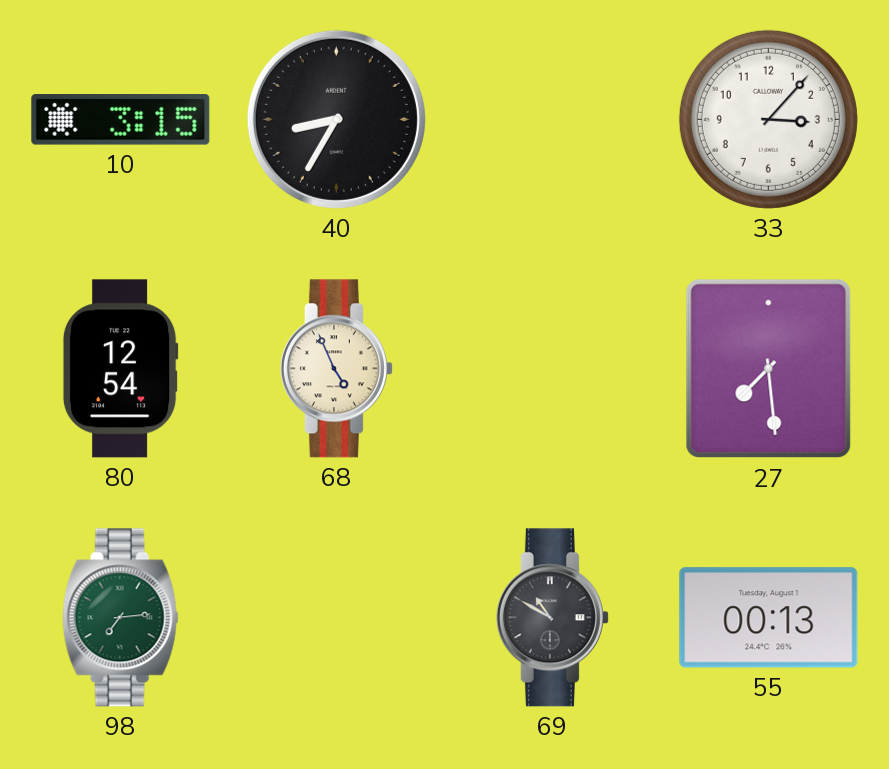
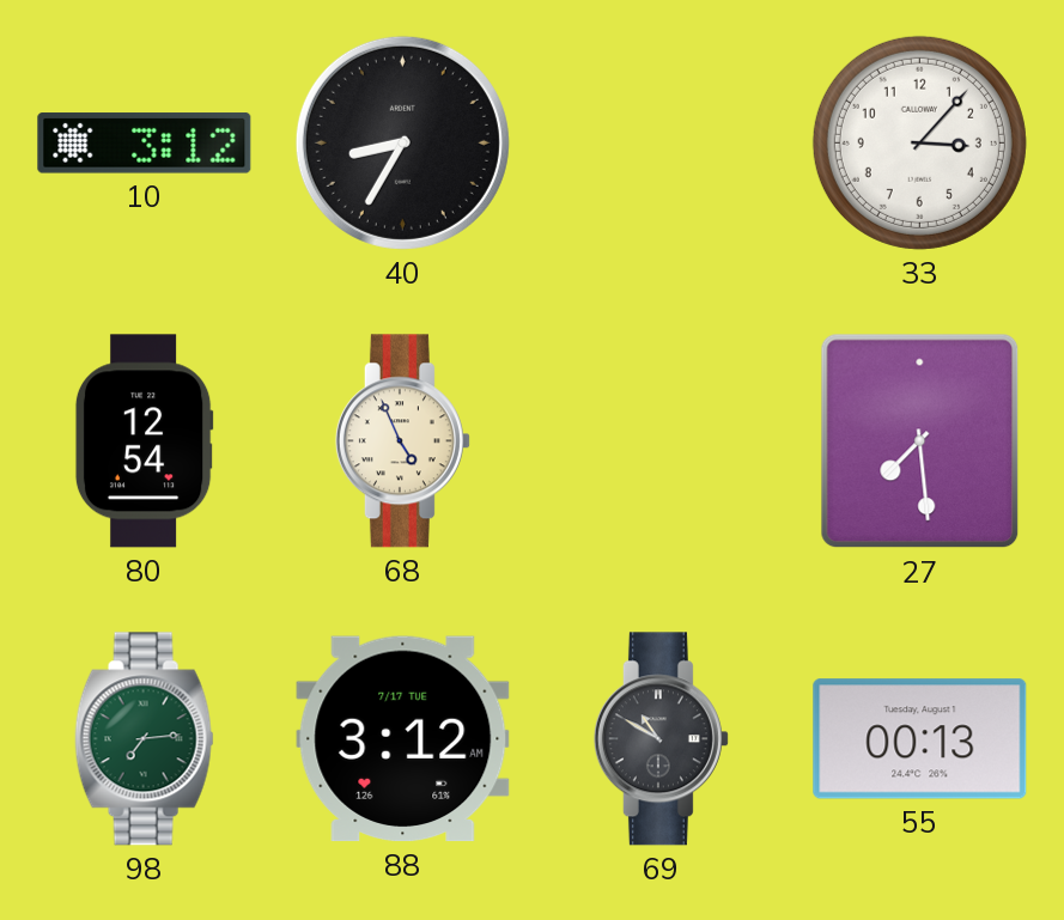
10: 3:15 -> 3:12 (145, 144)
88: none -> 3:12 (403, 739)
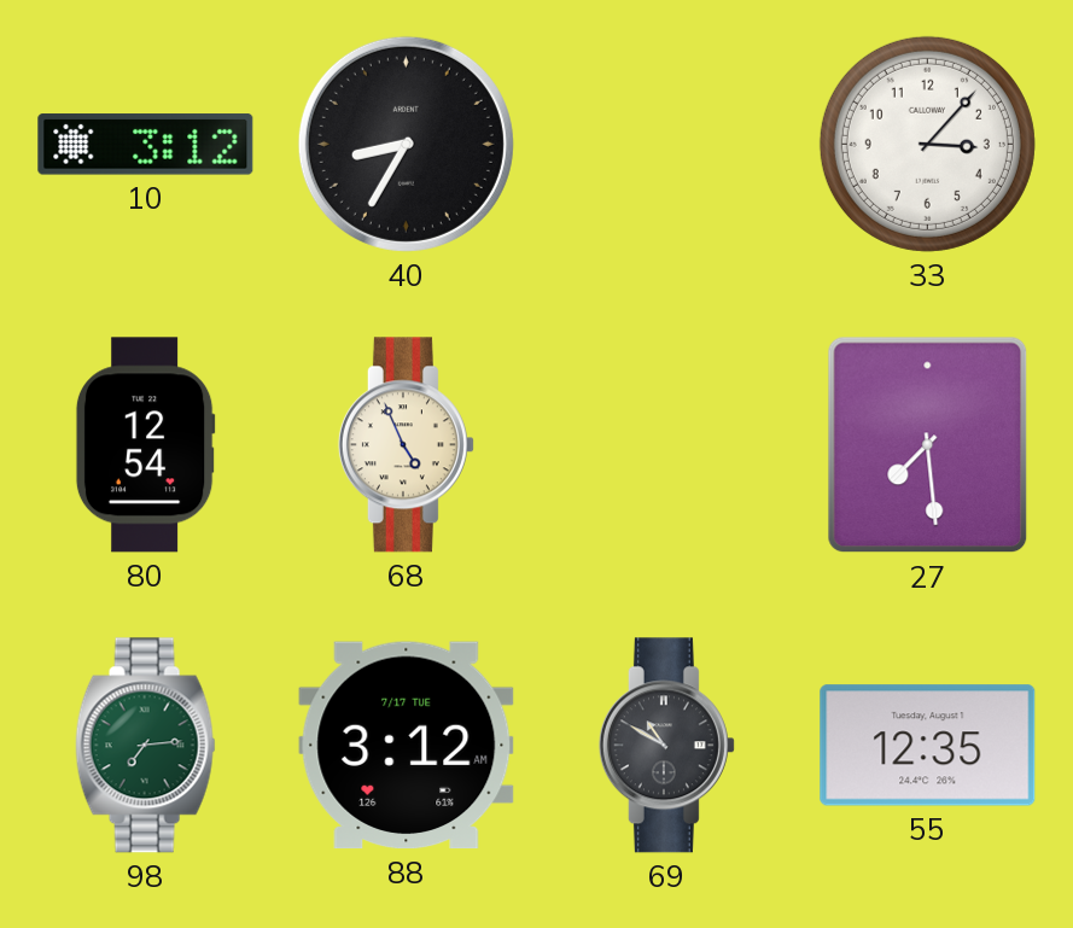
55: 00:13 -> 12:35 (928, 746)
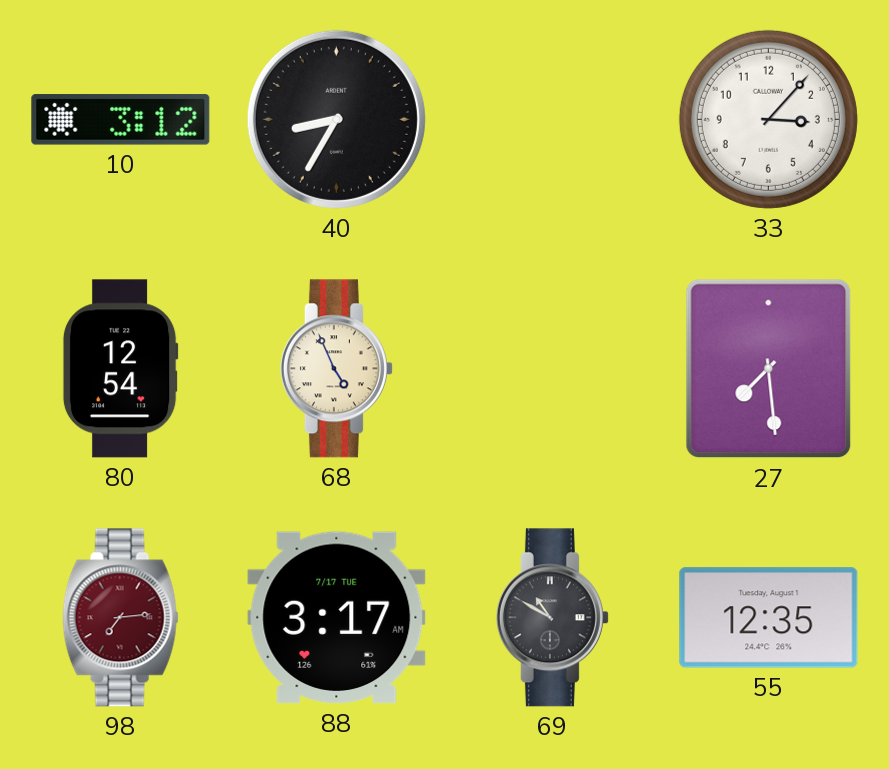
98 dial: green -> burgundy (120, 618)
88: 3:12 -> 3:17 (337, 618)
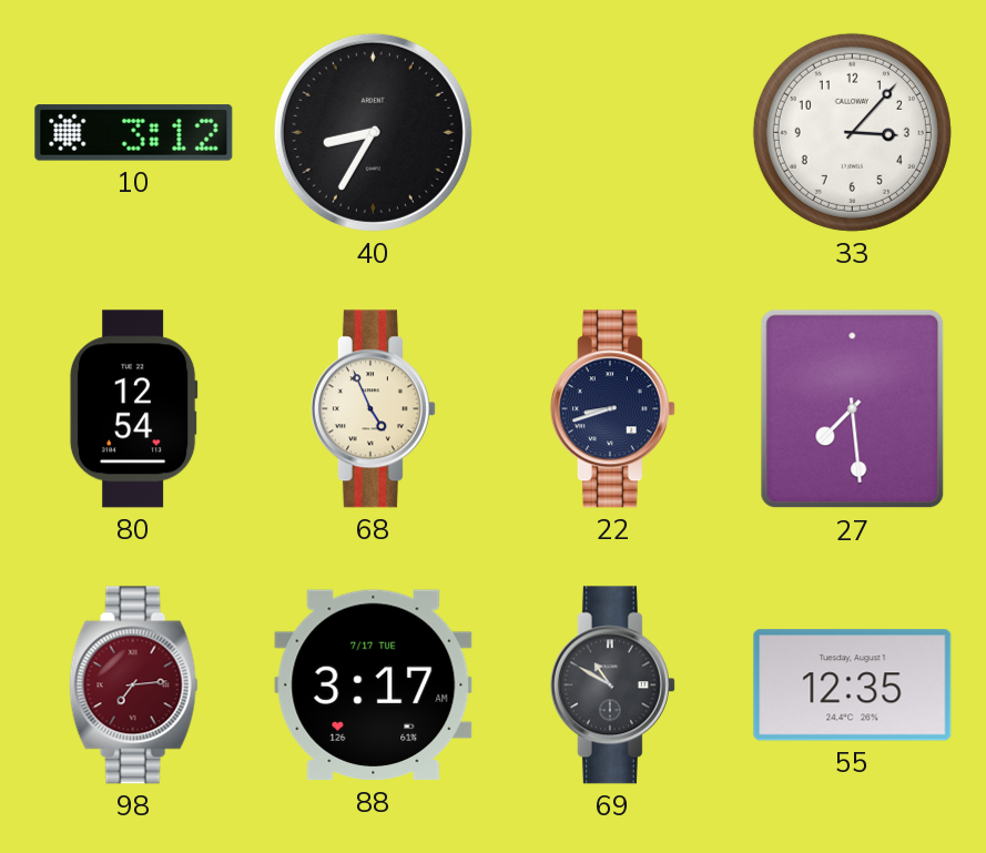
22: none -> 8:42 (612, 409)
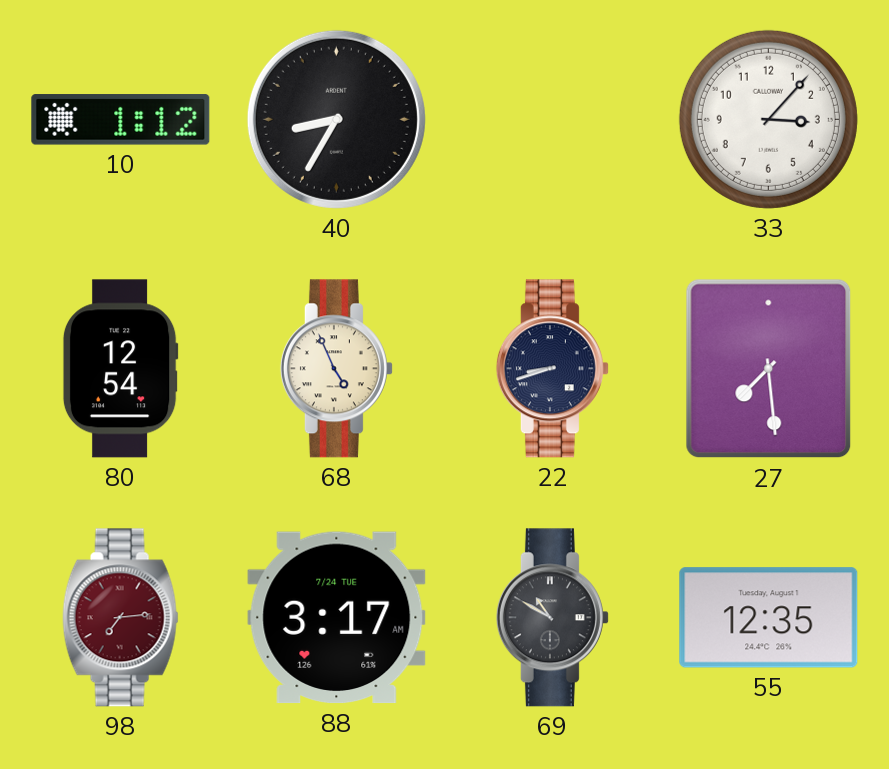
10: 3:12 -> 1:12 (121, 120)
88 date: 7/17 TUE -> 7/24 TUE (337, 618)
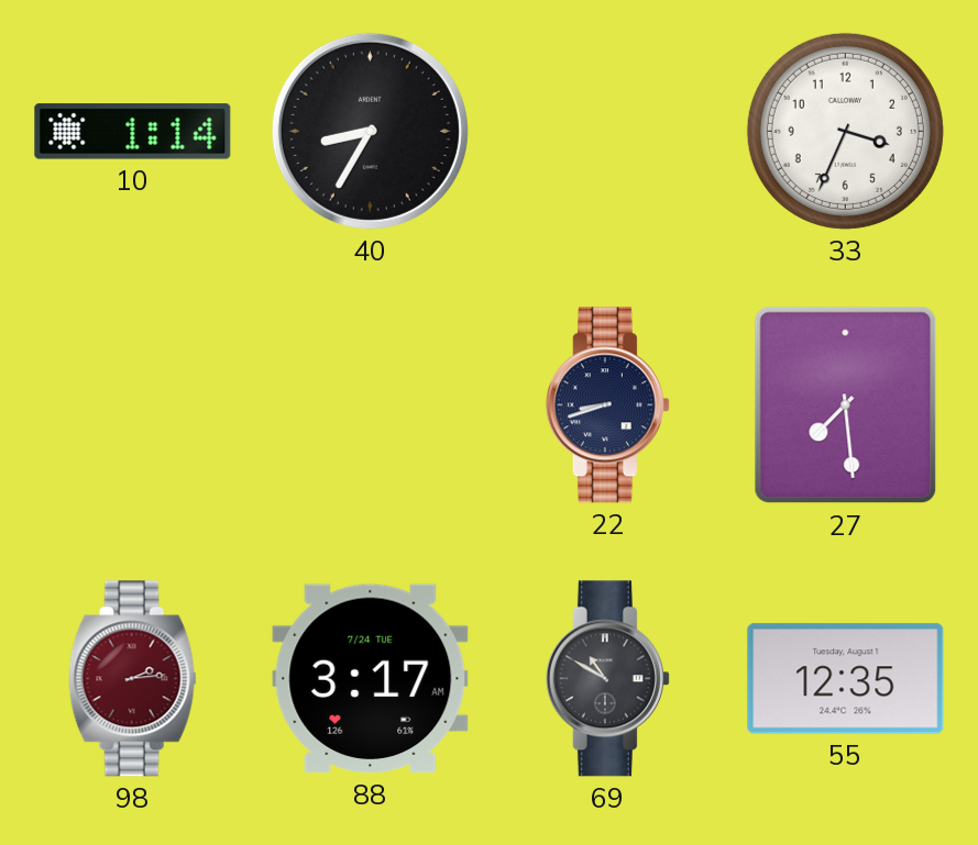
10: 1:12 -> 1:14 (133, 132)
33: 3:07 -> 3:34 (845, 131)
80: 12:54 -> none (120, 369)
68: 4:56 -> none (336, 369)
98: 7:14 -> 2:14 (132, 679)
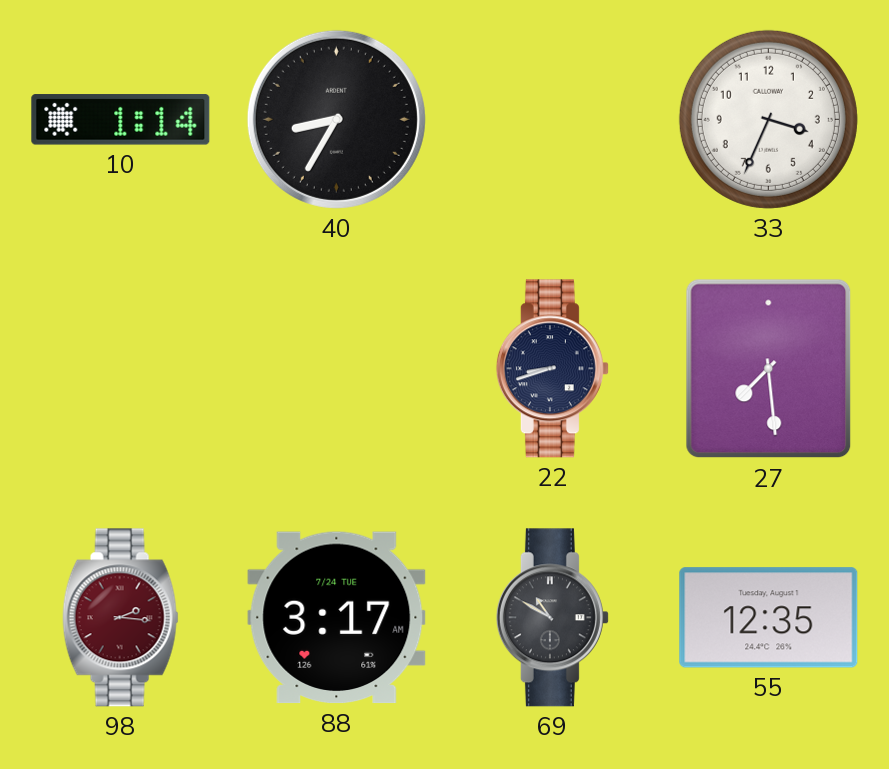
98: 2:14 -> 2:16 (120, 618)
